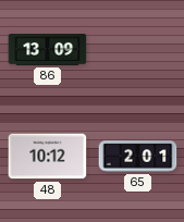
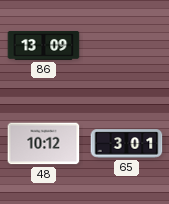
65: 2:01 -> 3:01 (127, 144)
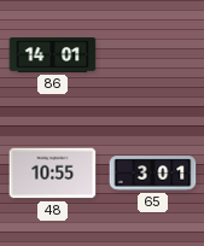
86: 13:09 -> 14:01 (53, 55)
48: 10:12 -> 10:55 (53, 174)
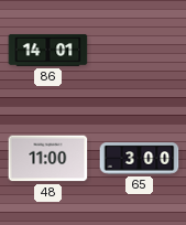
48: 10:55 -> 11:00 (48, 159)
65: 3:01 -> 3:00 (140, 159)
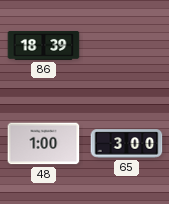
86: 14:01 -> 18:39 (44, 46)
48: 11:00 -> 1:00 (44, 144)
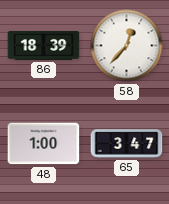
58: none -> 12:37 (127, 46)
65: 3:00 -> 3:47 (127, 144)
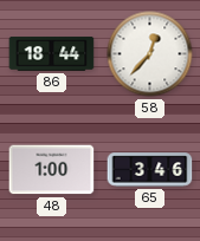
86: 18:39 -> 18:44 (52, 54)
65: 3:47 -> 3:46 (150, 170)
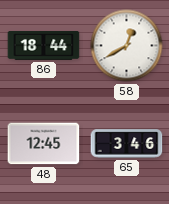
58: 12:37 -> 12:40 (127, 46)
48: 1:00 -> 12:45 (44, 144)
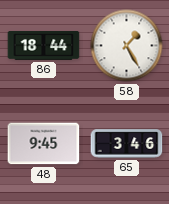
58: 12:40 -> 1:25 (127, 46)
48: 12:45 -> 9:45 (44, 144)
